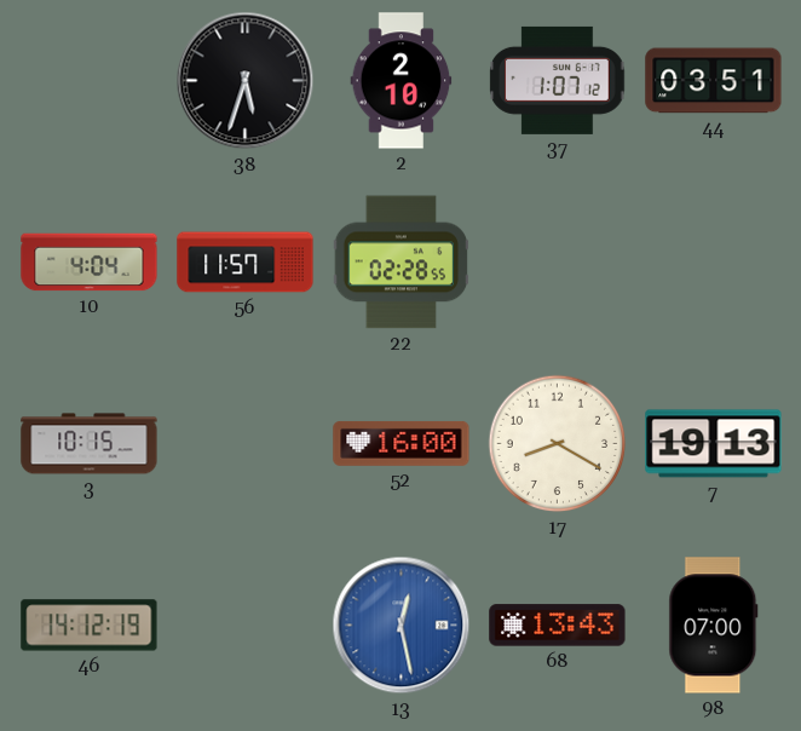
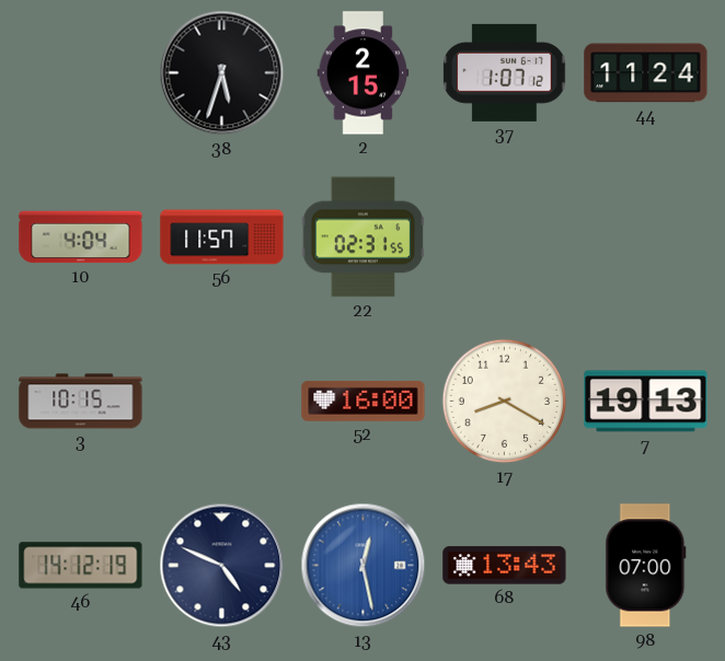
2: 2:10 -> 2:15 (364, 73)
44: 03:51 -> 11:24 (646, 73)
22: 02:28 -> 02:31 (364, 237)
43: none -> 4:49 (222, 566)
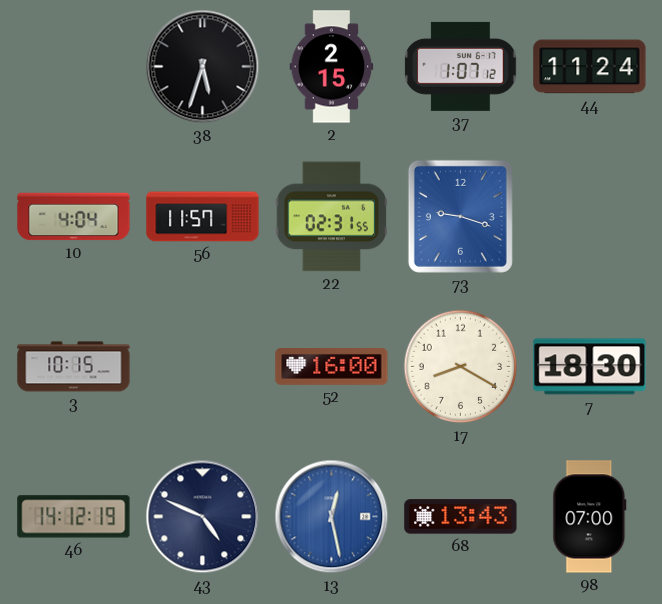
73: none -> 9:18 (460, 216)
7: 19:13 -> 18:30 (590, 367)
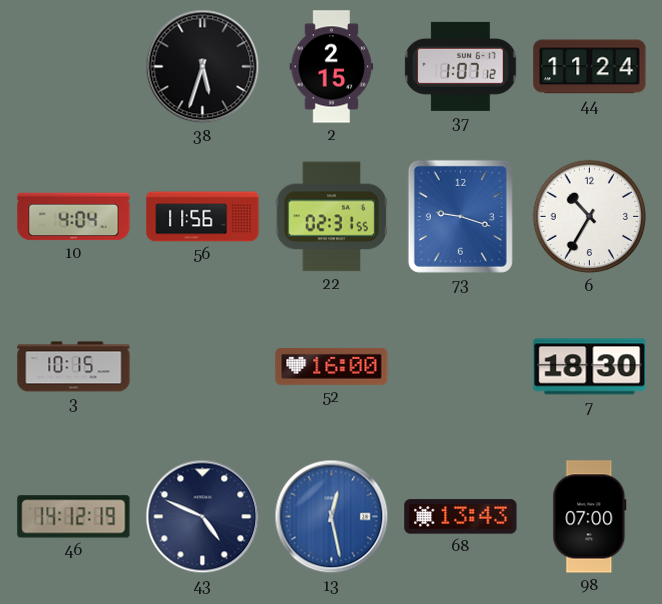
56: 11:57 -> 11:56 (203, 217)
6: none -> 10:35 (590, 217)
17: 8:20 -> none (461, 367)
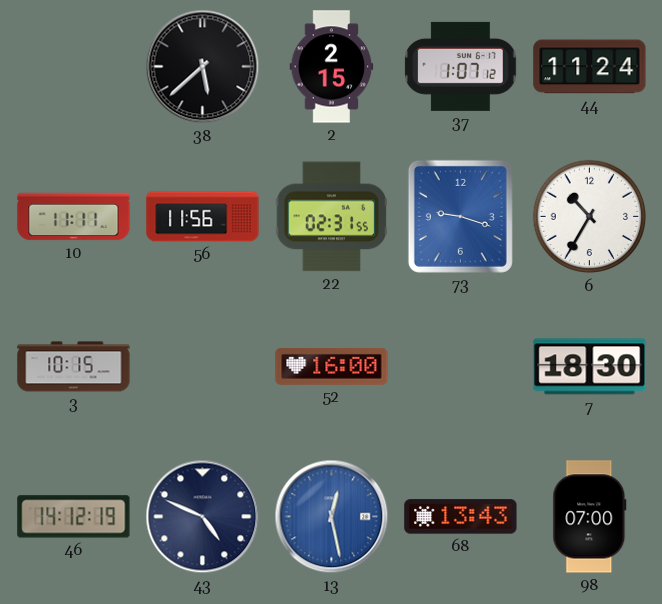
38: 5:33 -> 5:38 (203, 67)
10: 4:04 -> 11:11 (74, 217)
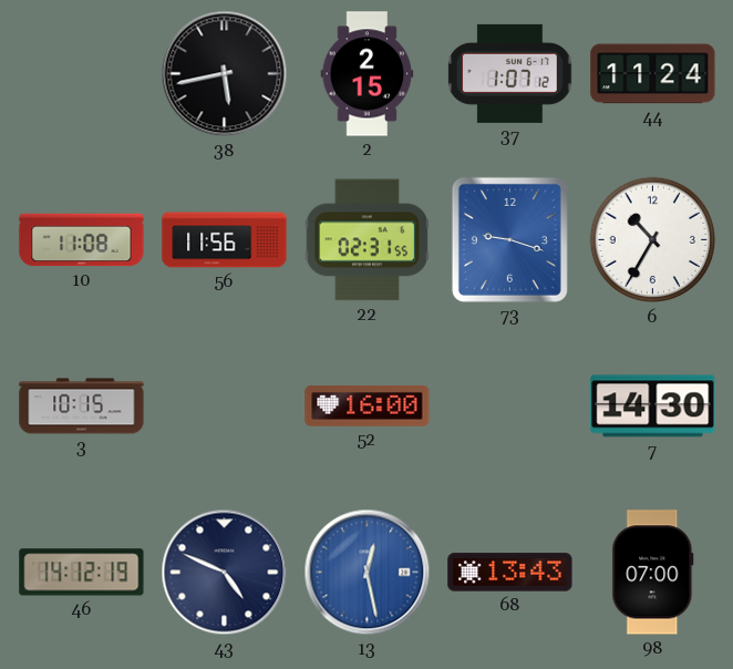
38: 5:38 -> 5:43 (225, 74)
10: 11:11 -> 11:08 (82, 240)
7: 18:30 -> 14:30 (653, 406)
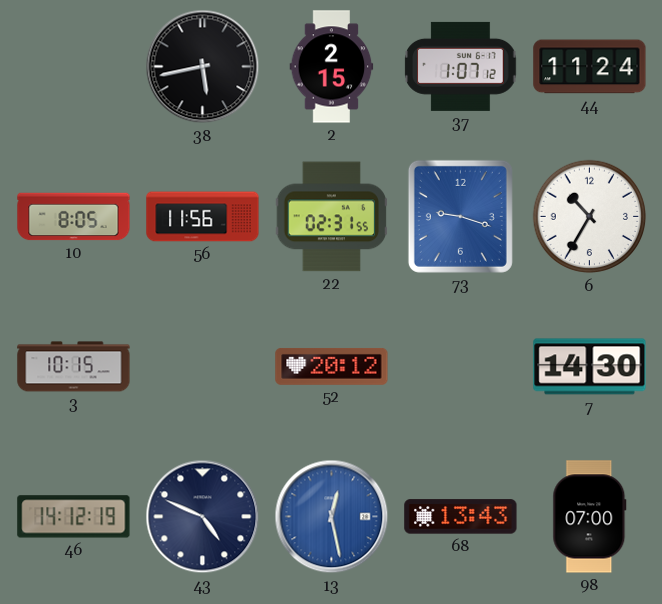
10: 11:08 -> 8:05 (74, 217)
52: 16:00 -> 20:12 (332, 366)
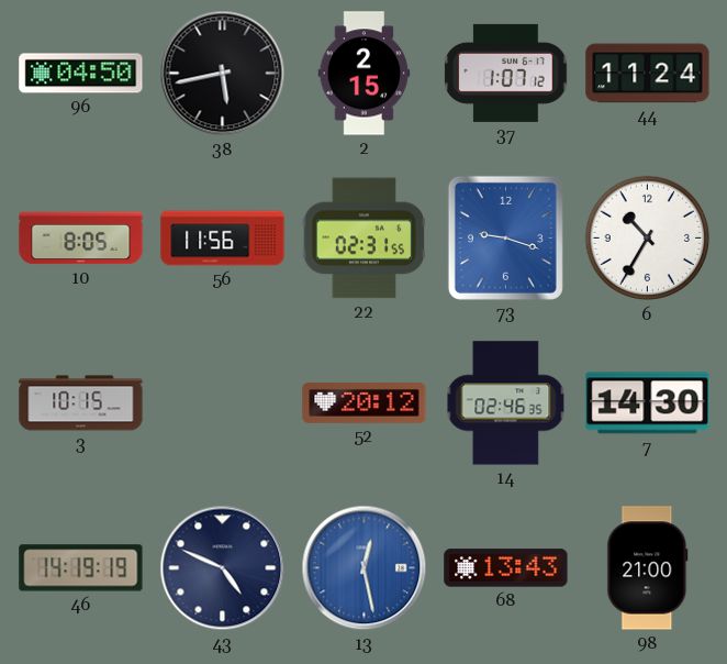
96: none -> 04:50 (81, 74)
14: none -> 02:46 (506, 403)
46: 14:12 -> 14:19 (81, 568)
98: 07:00 -> 21:00 (648, 568)
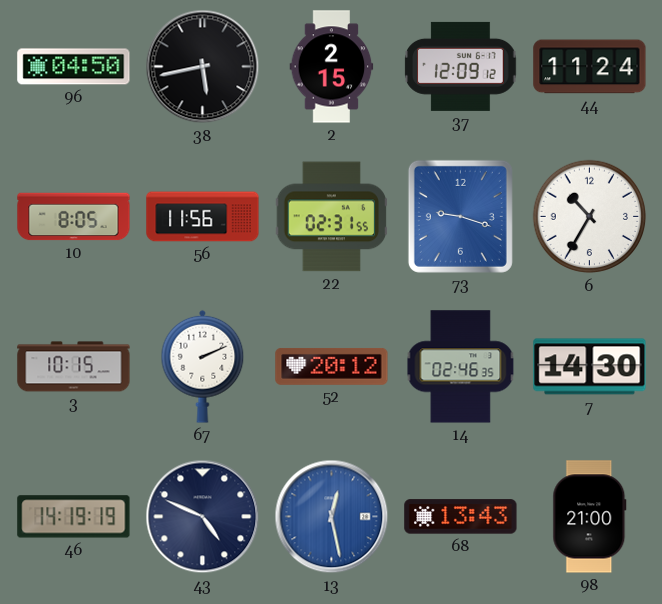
37: 1:07 -> 12:09 (461, 66)
67: none -> 2:11 (203, 366)
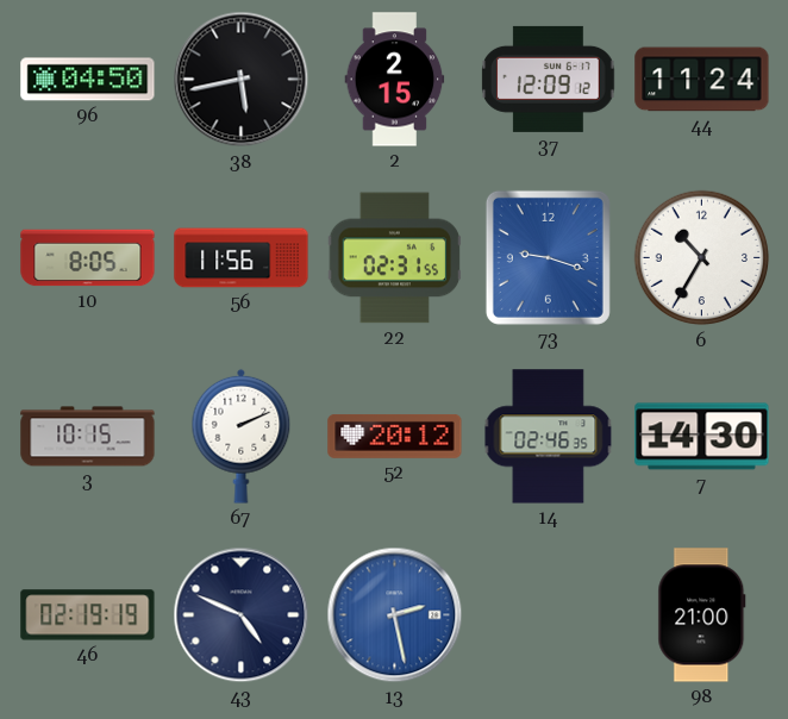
46: 14:19 -> 02:19 (88, 615)
13: 12:28 -> 2:28 (395, 615)
68: 13:43 -> none (461, 517)
